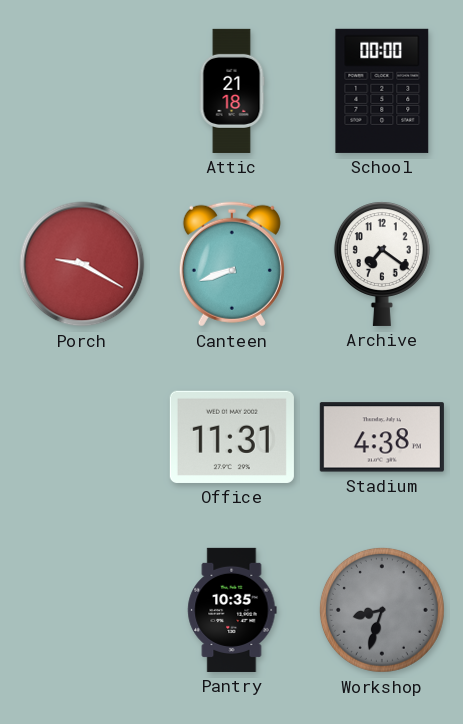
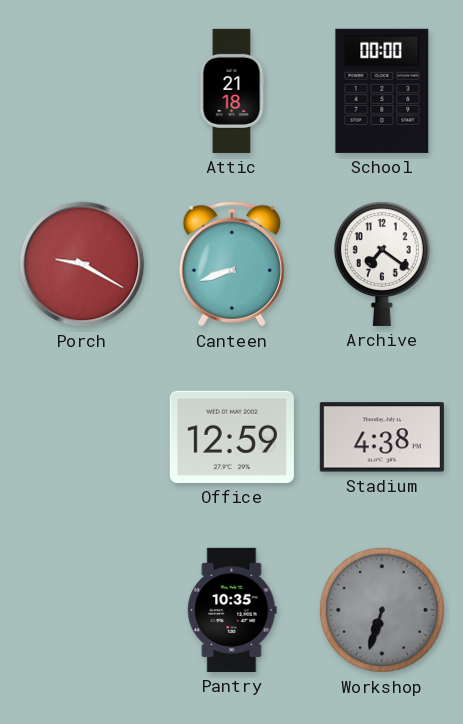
Office: 11:31 -> 12:59 (232, 437)
Workshop: 8:33 -> 6:33 (382, 610)
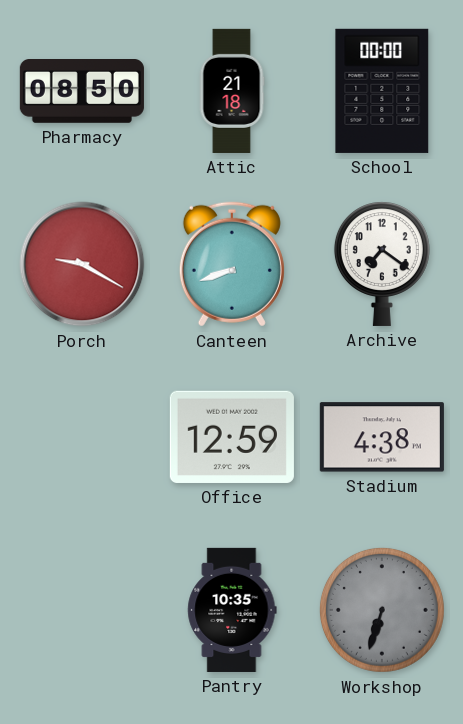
Pharmacy: none -> 08:50 (82, 92)
